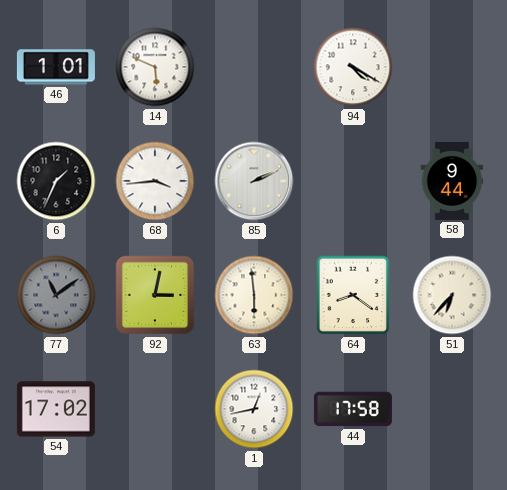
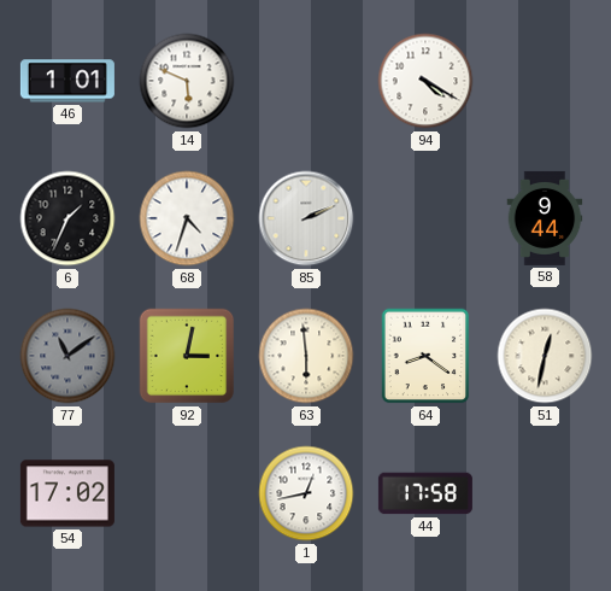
68: 3:44 -> 4:33 (187, 218)
51: 6:37 -> 12:32 (545, 356)
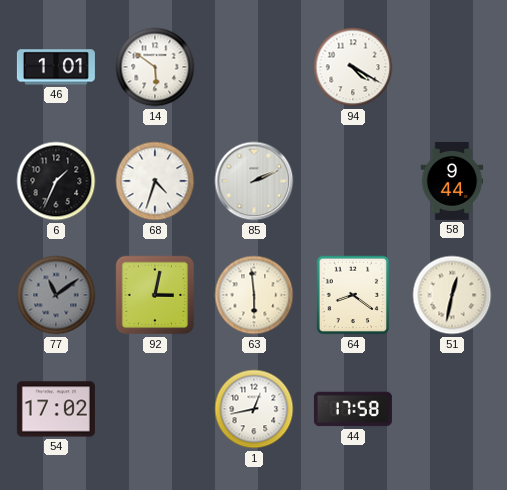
14: 5:49 -> 5:51 (155, 67)
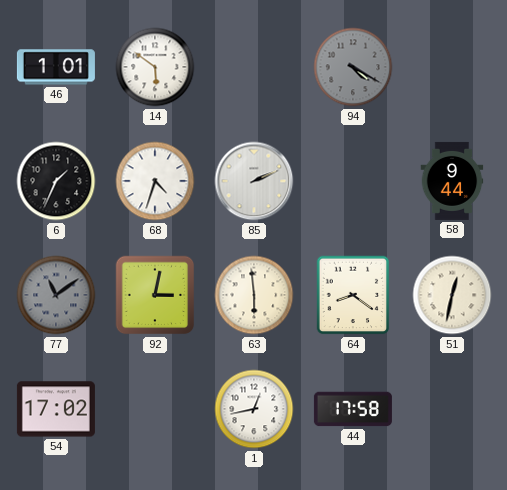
94 dial: white -> grey (353, 67)
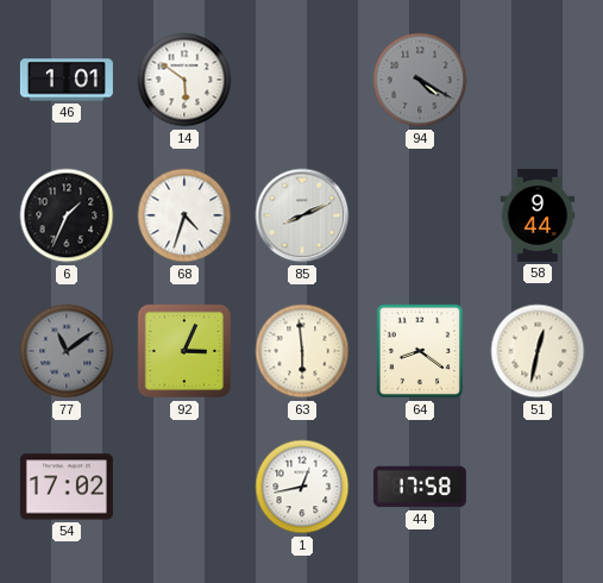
85: 2:11 -> 8:11 (302, 215)
92: 3:02 -> 3:04 (184, 351)
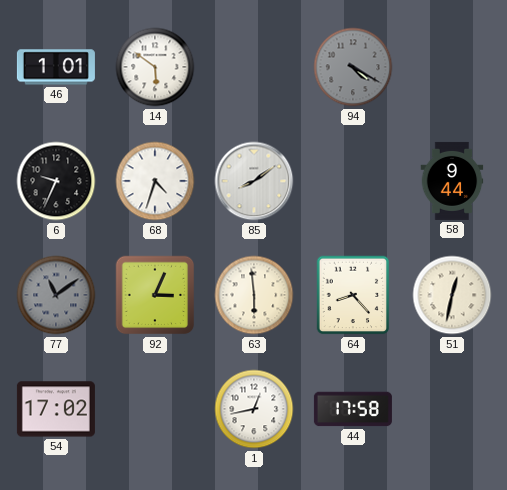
6: 1:34 -> 9:34 (56, 181)
85: 8:11 -> 8:09 (254, 181)
64: 8:21 -> 8:23 (353, 295)
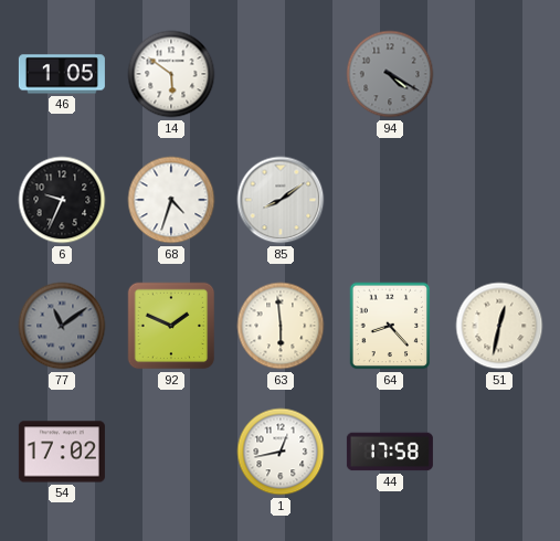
46: 1:01 -> 1:05 (62, 74)
58: 9:44 -> none (452, 181)
92: 3:04 -> 1:49 (171, 326)
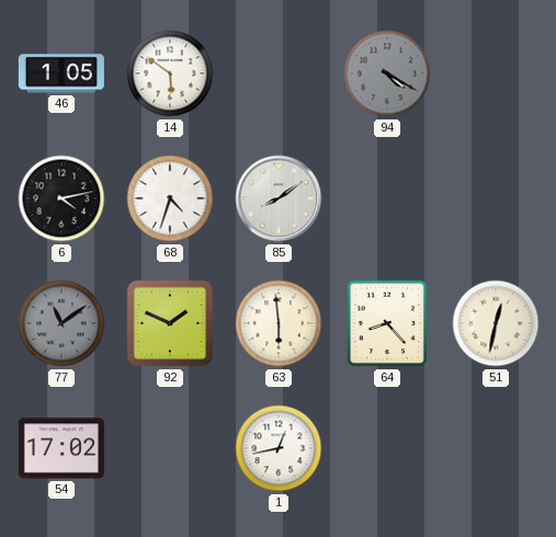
6: 9:34 -> 4:13 (61, 198)
44: 17:58 -> none (390, 452)
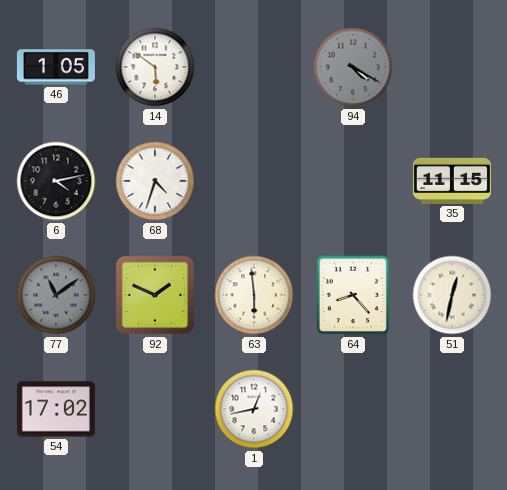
85: 8:09 -> none (279, 198)
35: none -> 11:15 (452, 181)
